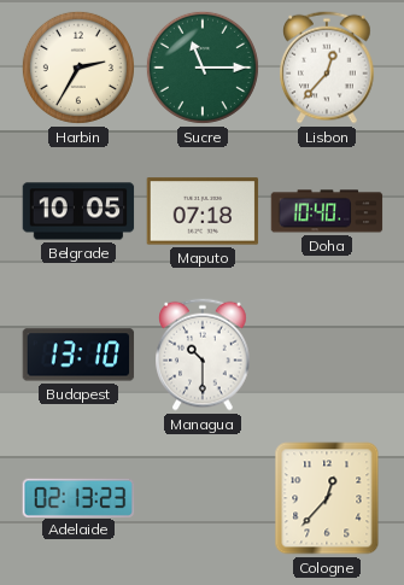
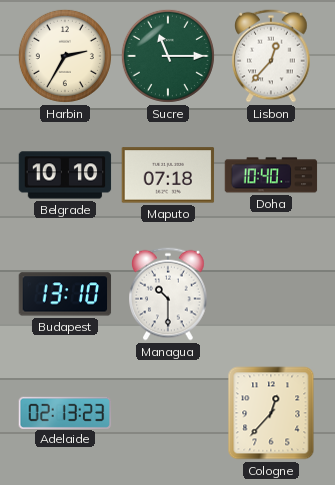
Belgrade: 10:05 -> 10:10 (65, 175)
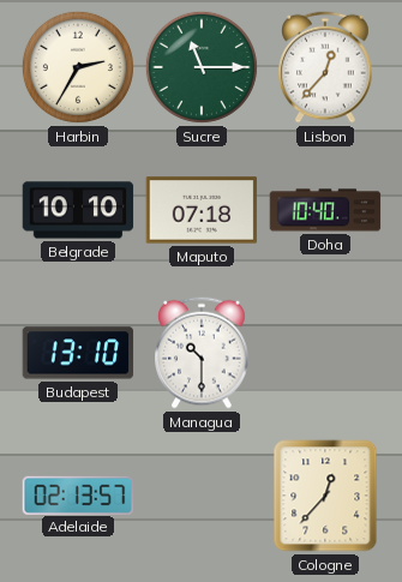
Adelaide: 02:13:23 -> 02:13:57 (78, 494)
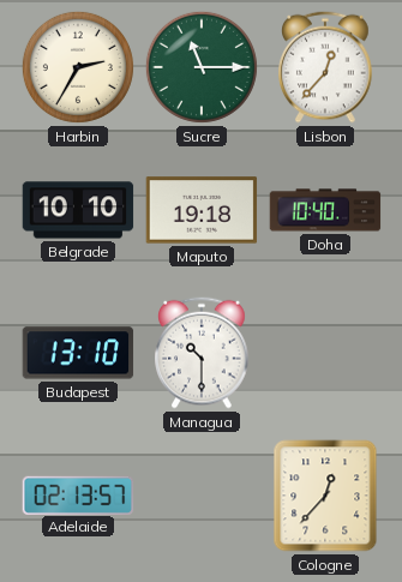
Maputo: 07:18 -> 19:18 (202, 210)
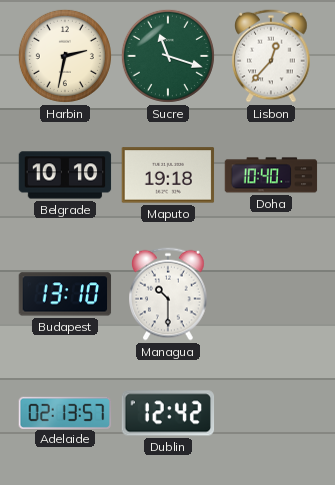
Harbin: 2:35 -> 2:32 (65, 56)
Sucre: 11:15 -> 11:18 (168, 56)
Dublin: none -> 12:42 (168, 413)
Cologne: 12:37 -> none (325, 496)
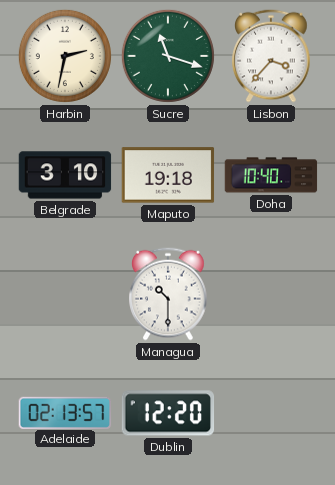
Lisbon: 12:37 -> 3:37 (271, 56)
Belgrade: 10:10 -> 3:10 (65, 175)
Budapest: 13:10 -> none (65, 294)
Dublin: 12:42 -> 12:20 (168, 413)
